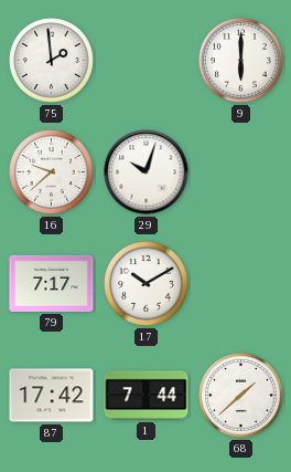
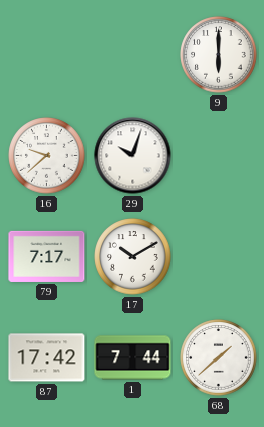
75: 1:59 -> none (52, 61)
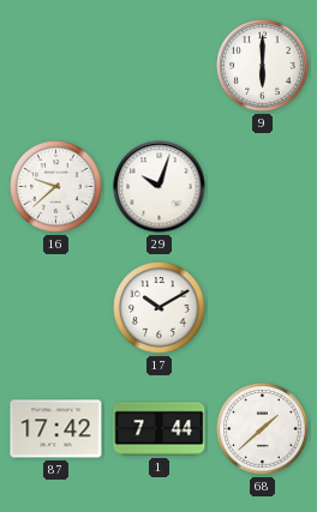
79: 7:17 -> none (47, 256)
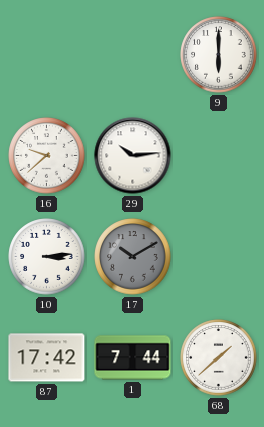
29: 10:03 -> 10:14 (133, 156)
10: none -> 3:14 (47, 257)
17 dial: white -> grey (133, 257)
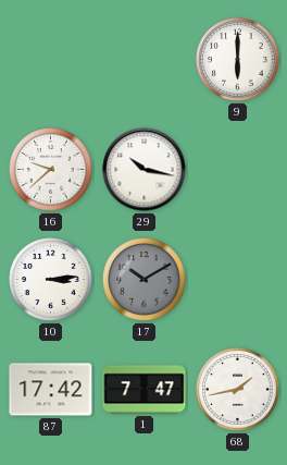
29: 10:14 -> 10:17 (145, 170)
1: 7:44 -> 7:47 (145, 390)
68: 1:38 -> 1:43 (238, 390)
